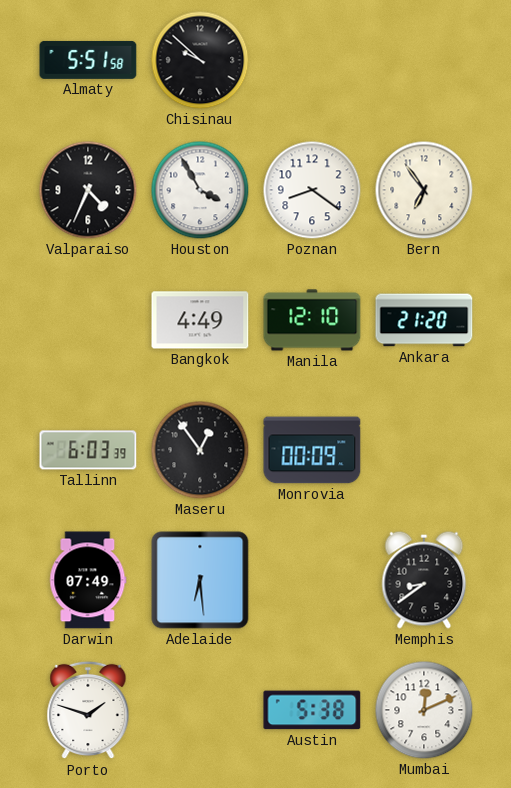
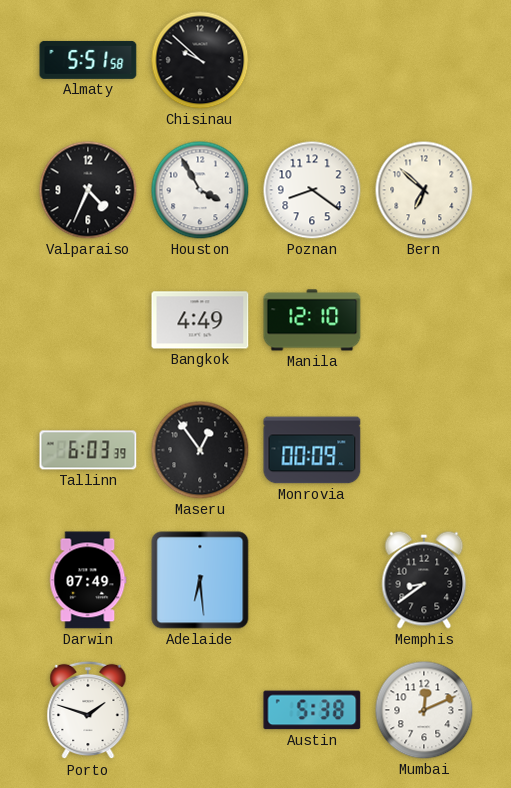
Bern: 6:54 -> 6:52 (424, 190)
Ankara: 21:20 -> none (424, 320)
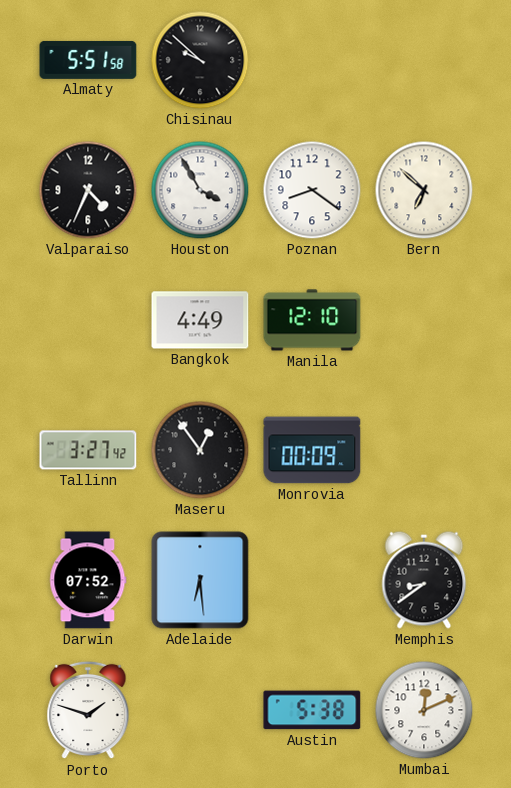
Tallinn: 6:03 -> 3:27 (88, 450)
Darwin: 07:49 -> 07:52 (88, 580)
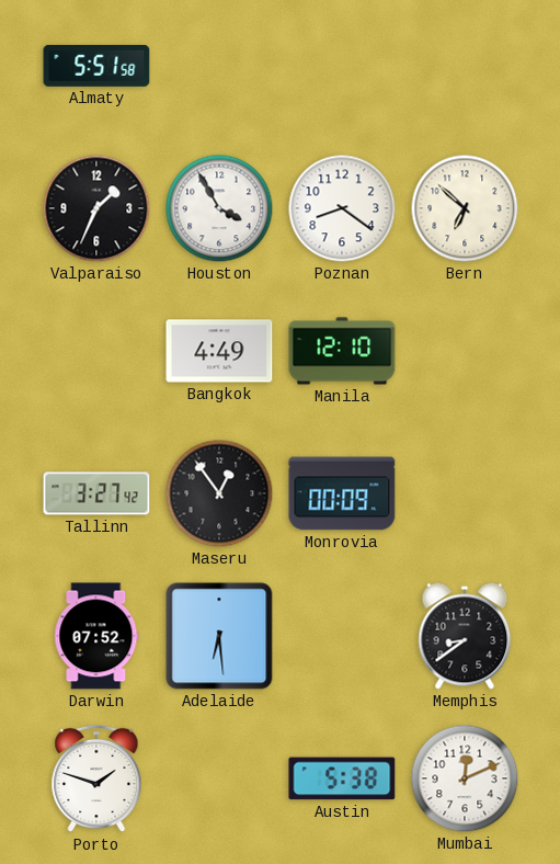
Chisinau: 9:52 -> none (200, 60)
Valparaiso: 4:34 -> 1:34 (96, 208)
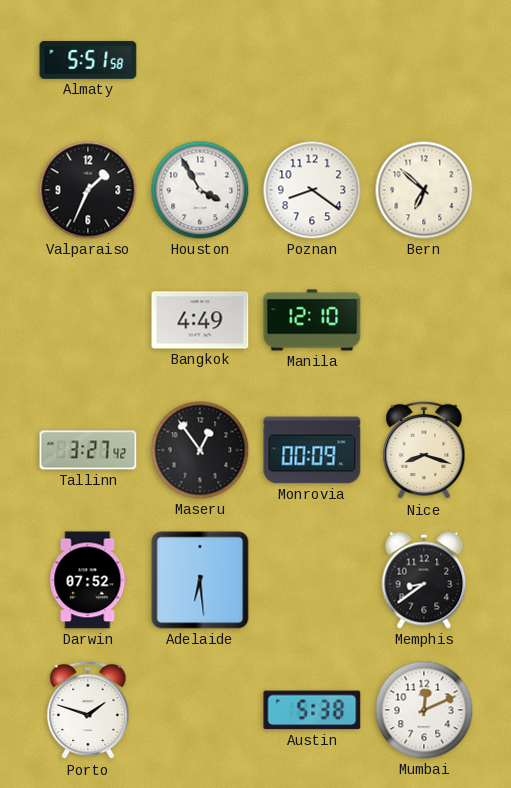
Nice: none -> 8:18 (424, 450)
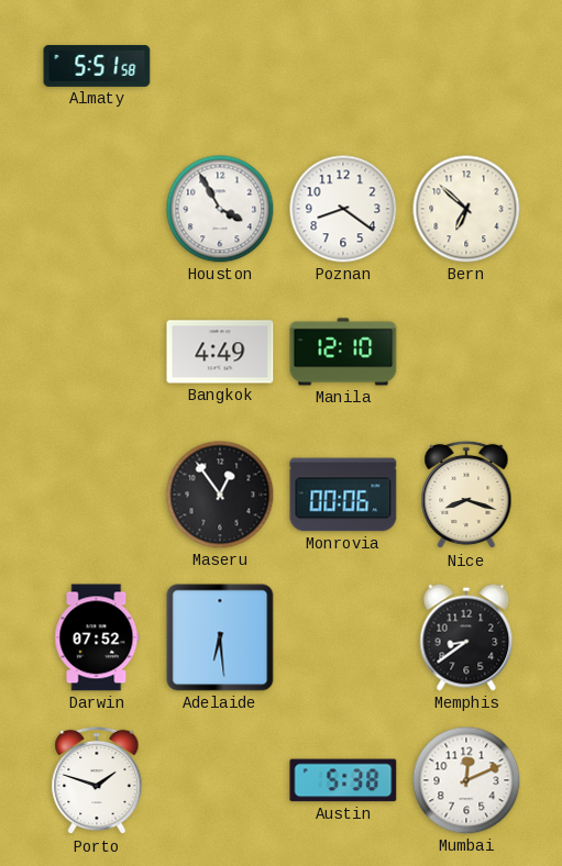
Valparaiso: 1:34 -> none (88, 190)
Tallinn: 3:27 -> none (88, 450)
Monrovia: 00:09 -> 00:06 (343, 495)
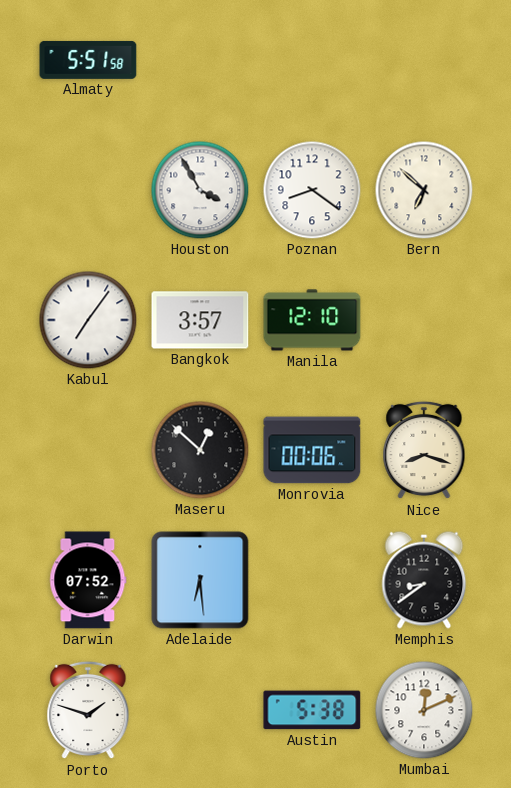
Kabul: none -> 7:06 (88, 320)
Bangkok: 4:49 -> 3:57 (200, 320)
Maseru: 12:54 -> 12:52 (200, 450)
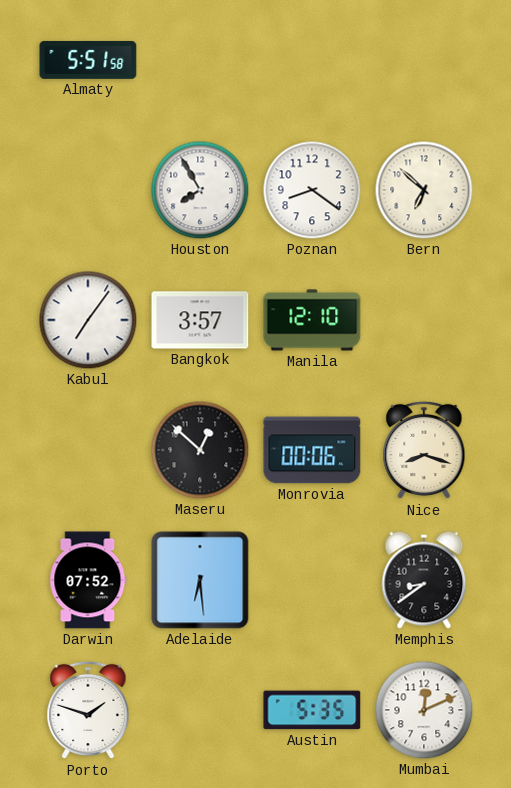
Houston: 3:55 -> 7:55 (200, 190)
Austin: 5:38 -> 5:35 (312, 710)
